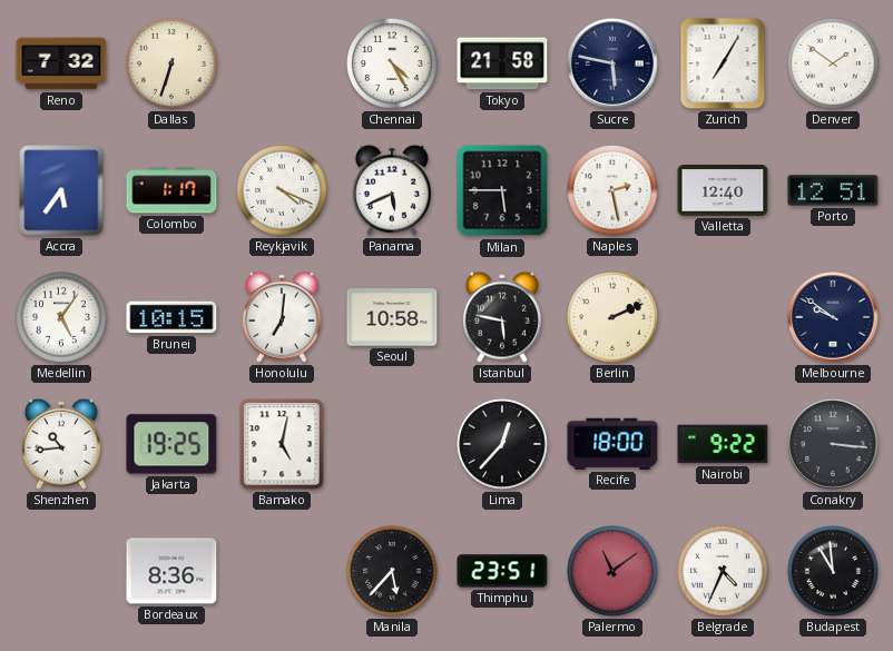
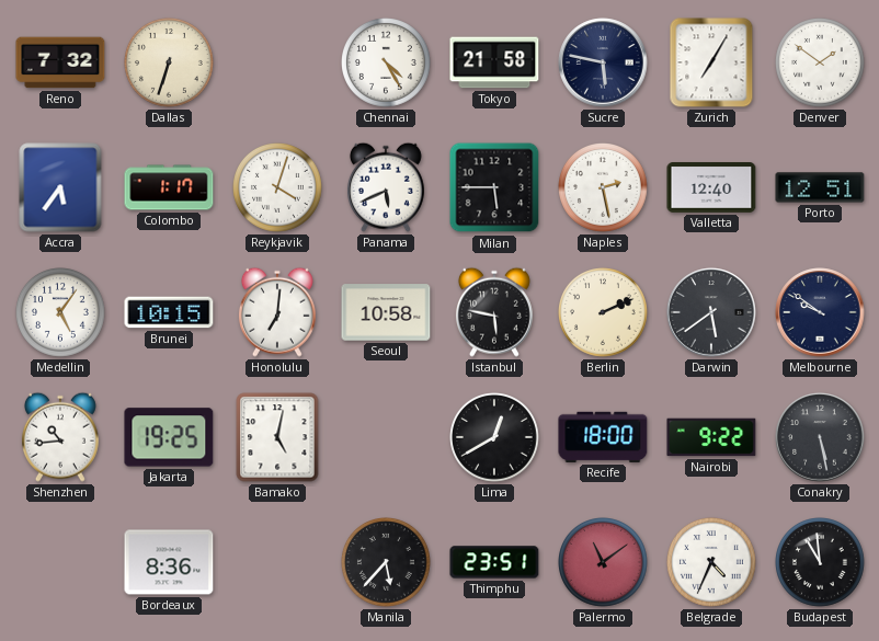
Reykjavik: 4:19 -> 4:03 (278, 188)
Darwin: none -> 5:39 (711, 312)
Lima: 12:37 -> 12:40 (495, 438)
Conakry: 3:16 -> 5:28 (820, 437)
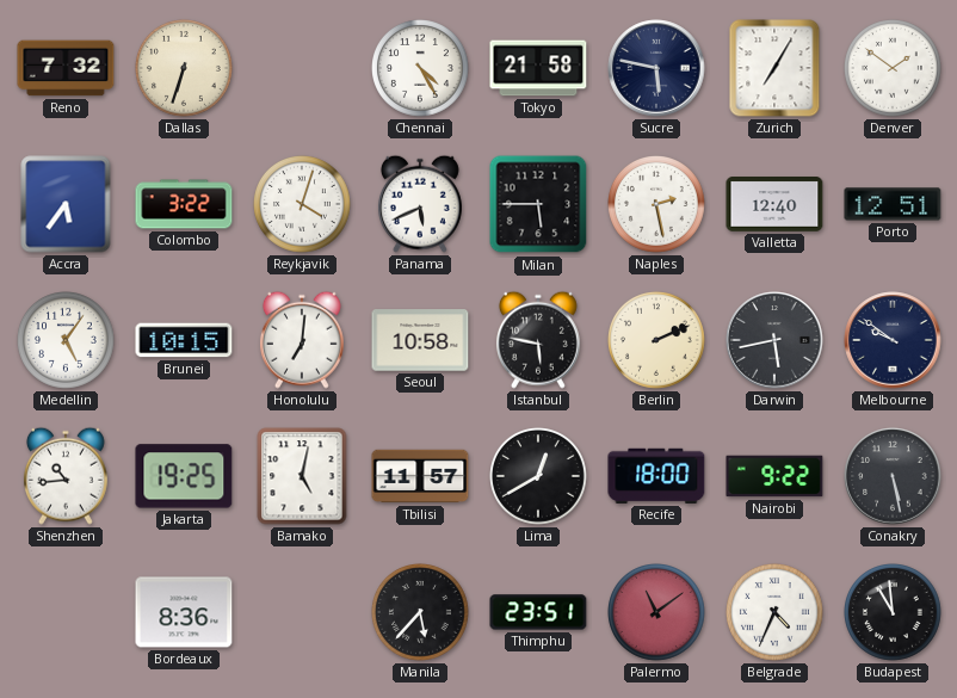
Colombo: 1:17 -> 3:22 (184, 204)
Darwin: 5:39 -> 5:43 (774, 340)
Tbilisi: none -> 11:57 (420, 476)
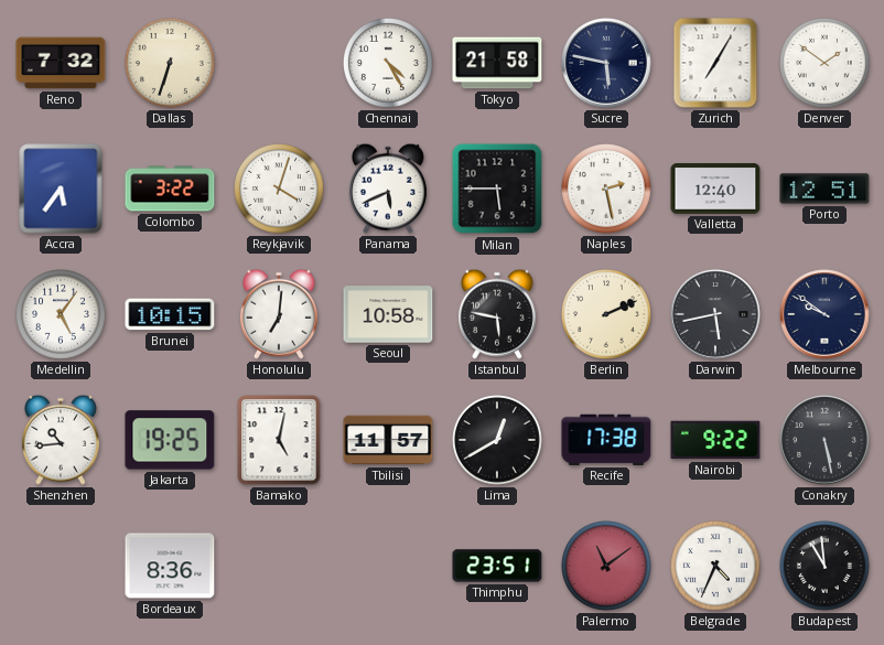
Recife: 18:00 -> 17:38 (606, 440)
Manila: 5:37 -> none (421, 613)
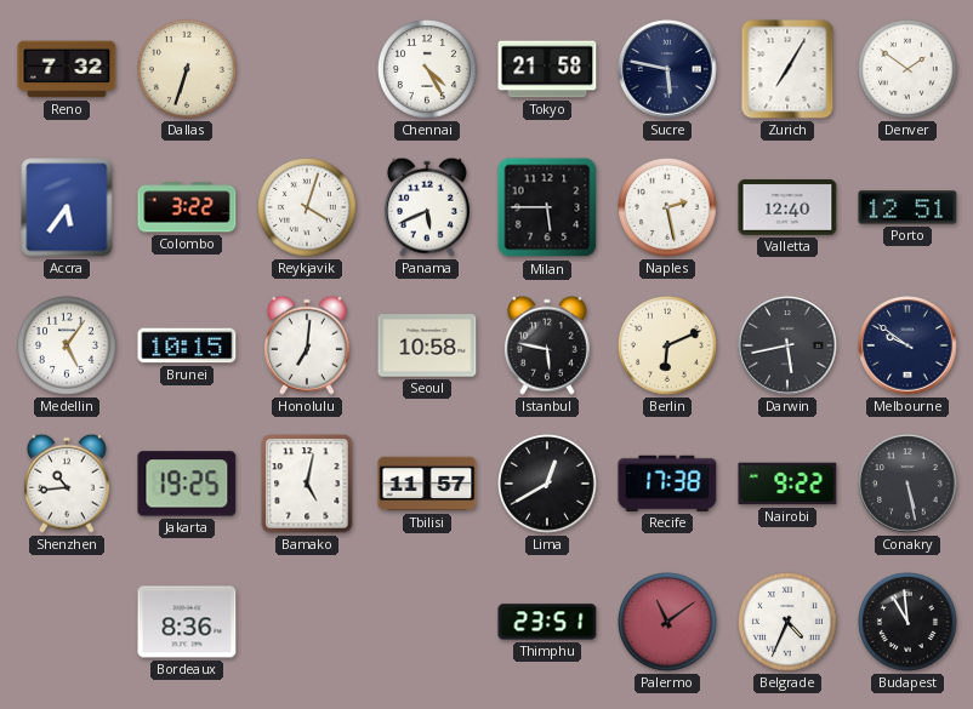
Berlin: 2:11 -> 6:11 (668, 347)
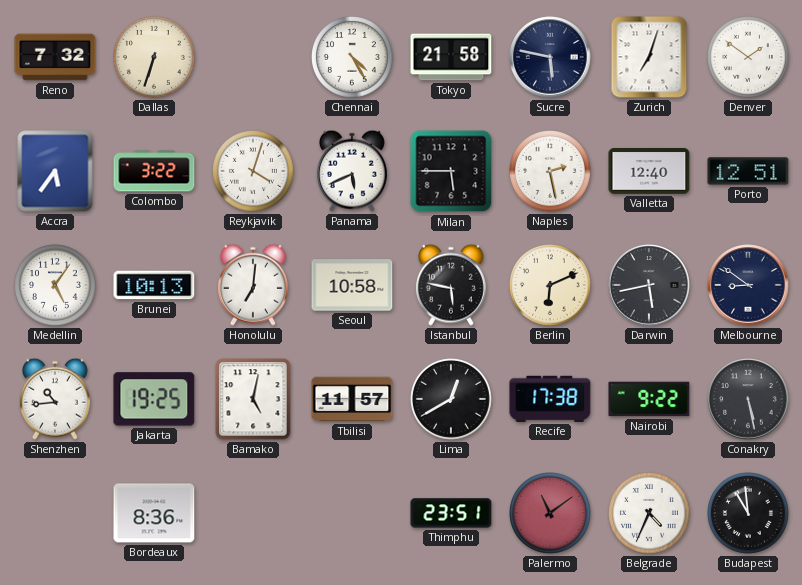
Zurich: 7:05 -> 7:03 (649, 57)
Brunei: 10:15 -> 10:13 (154, 285)
Melbourne: 9:51 -> 8:51 (748, 285)
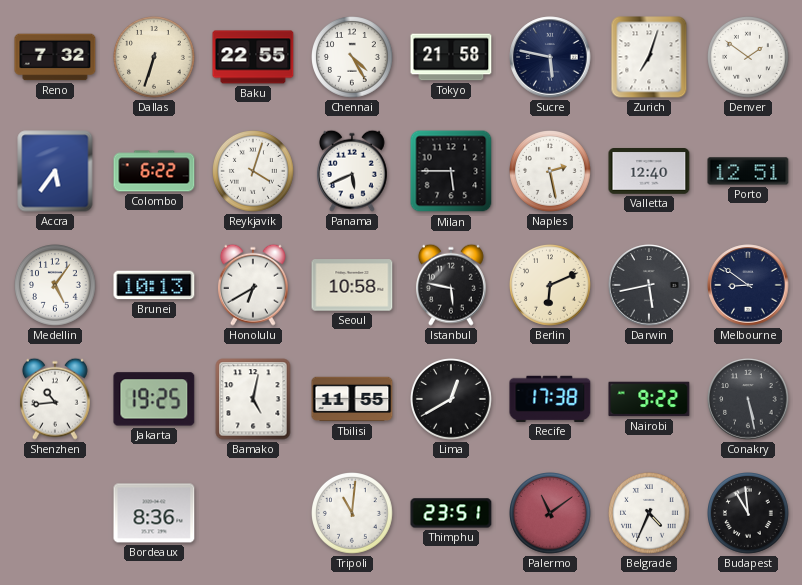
Baku: none -> 22:55 (253, 57)
Colombo: 3:22 -> 6:22 (154, 171)
Honolulu: 7:01 -> 6:40 (253, 285)
Tbilisi: 11:57 -> 11:55 (352, 399)
Tripoli: none -> 11:01 (353, 514)
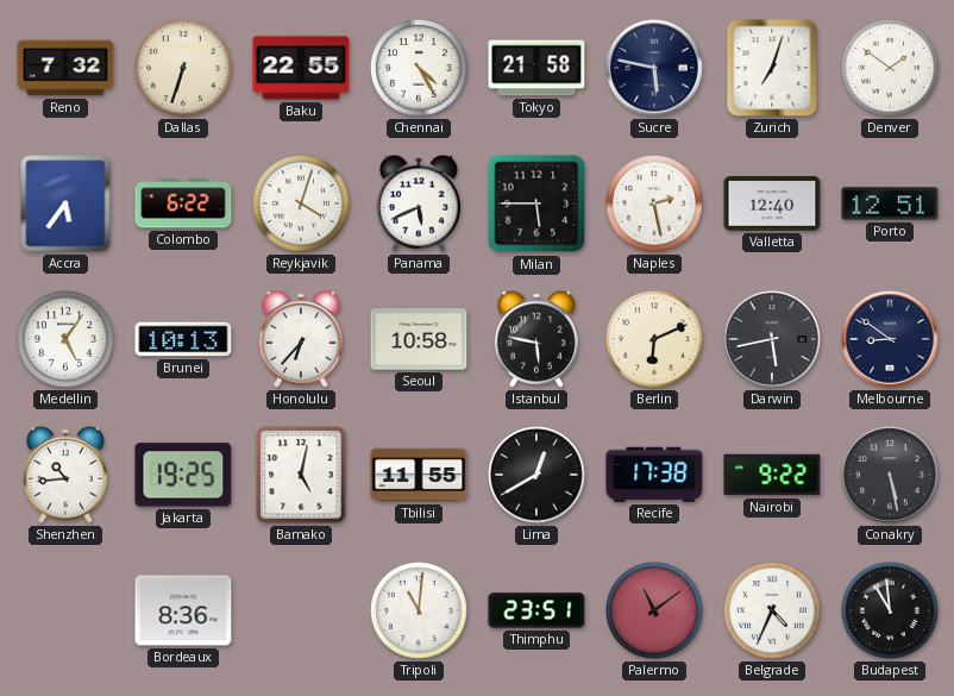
Honolulu: 6:40 -> 6:37 (301, 339)
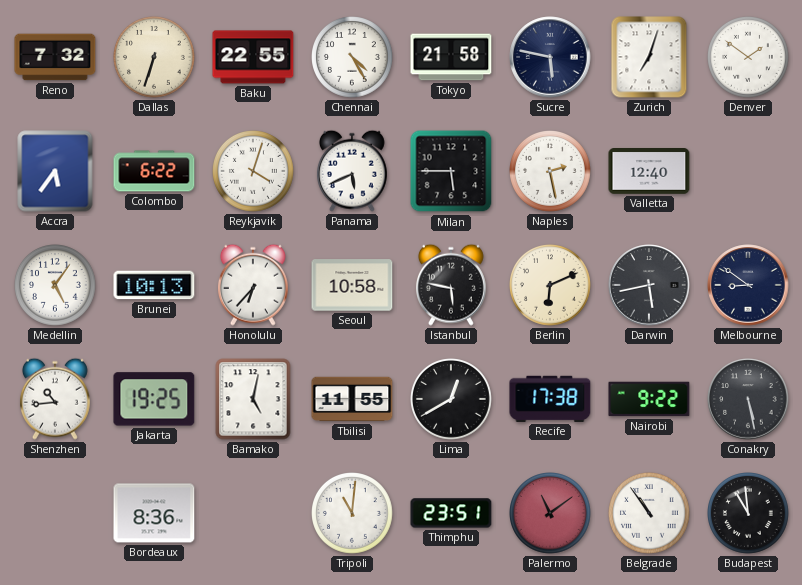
Porto: 12:51 -> none (890, 203)
Belgrade: 4:34 -> 10:54 (650, 514)
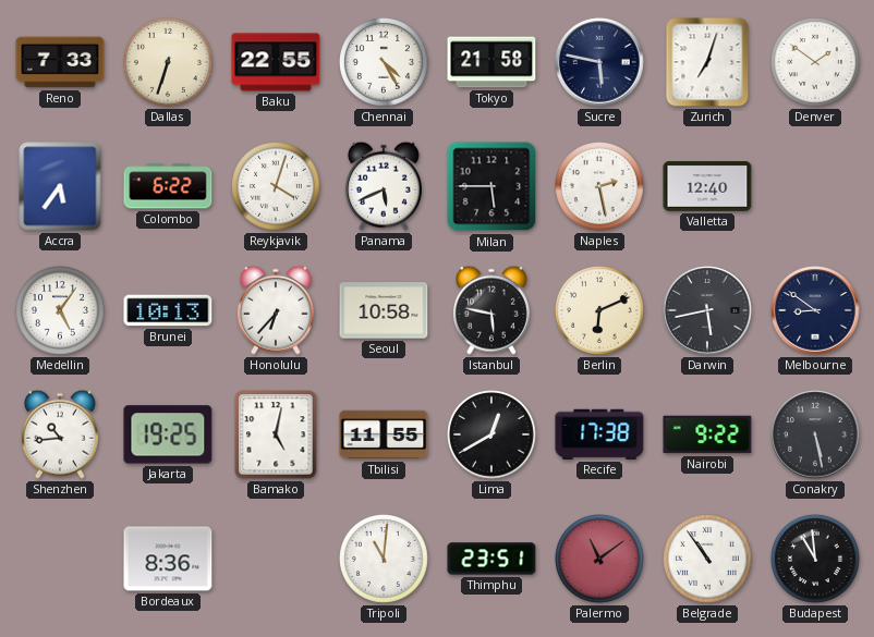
Reno: 7:32 -> 7:33 (60, 62)
